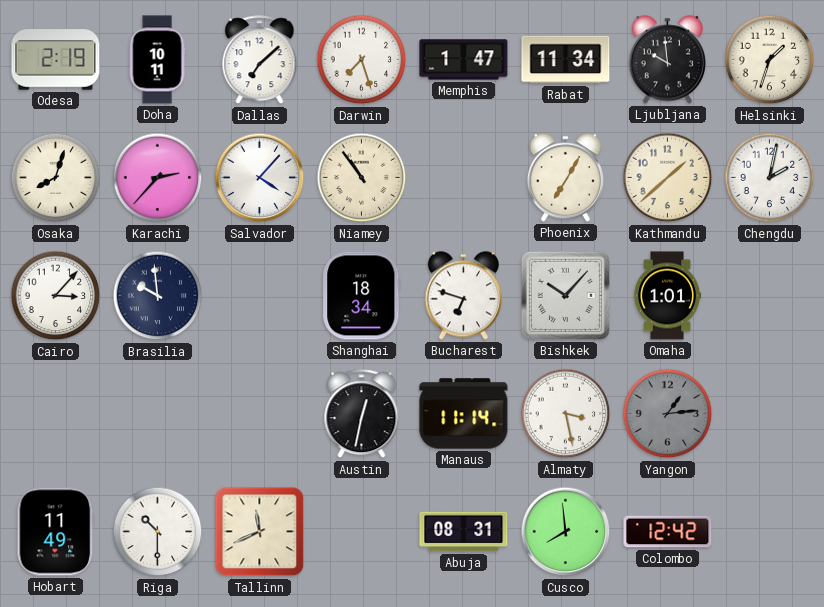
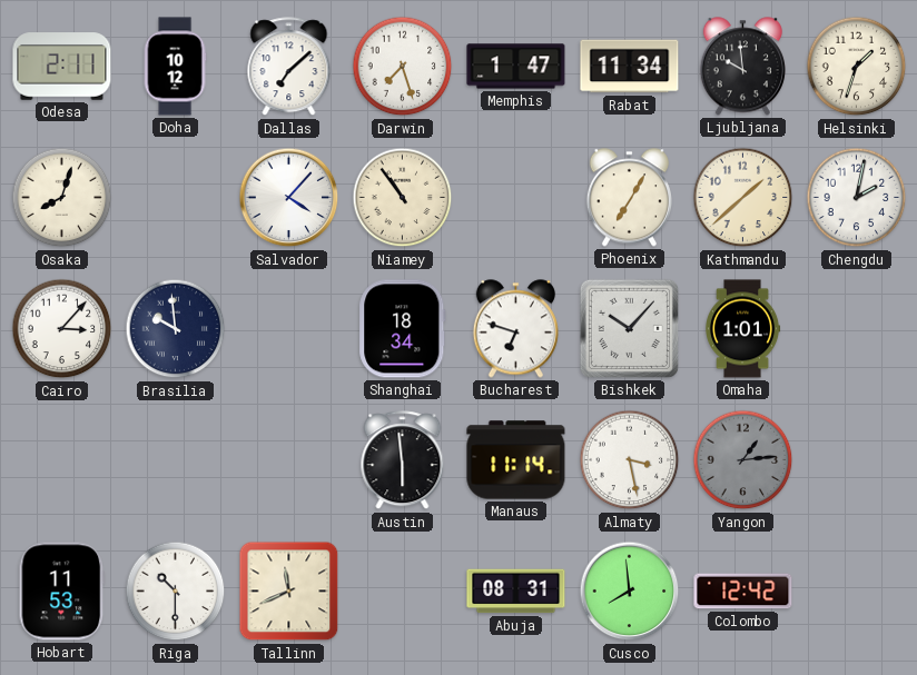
Odesa: 2:19 -> 2:11 (62, 67)
Doha: 10:11 -> 10:12 (175, 67)
Karachi: 2:37 -> none (158, 178)
Austin: 12:32 -> 5:59 (403, 460)
Hobart: 11:49 -> 11:53 (62, 592)
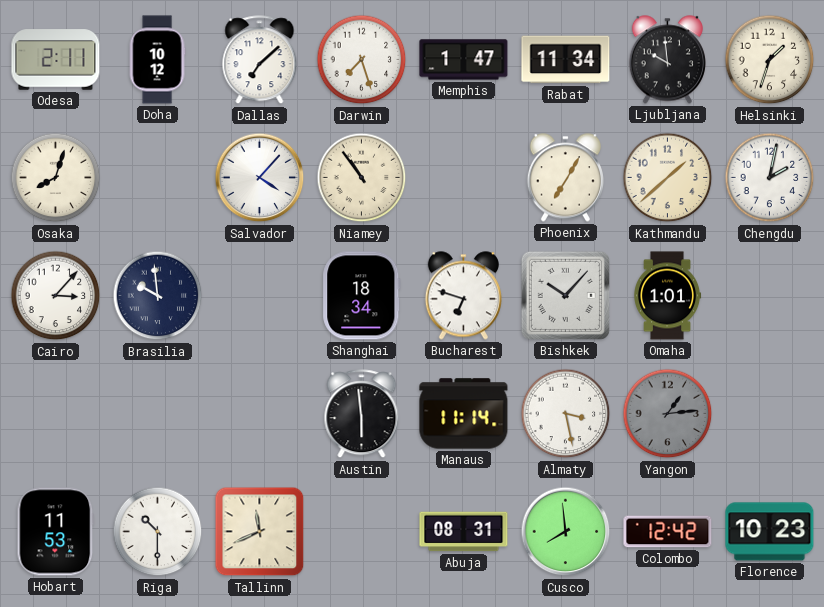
Florence: none -> 10:23 (770, 532)
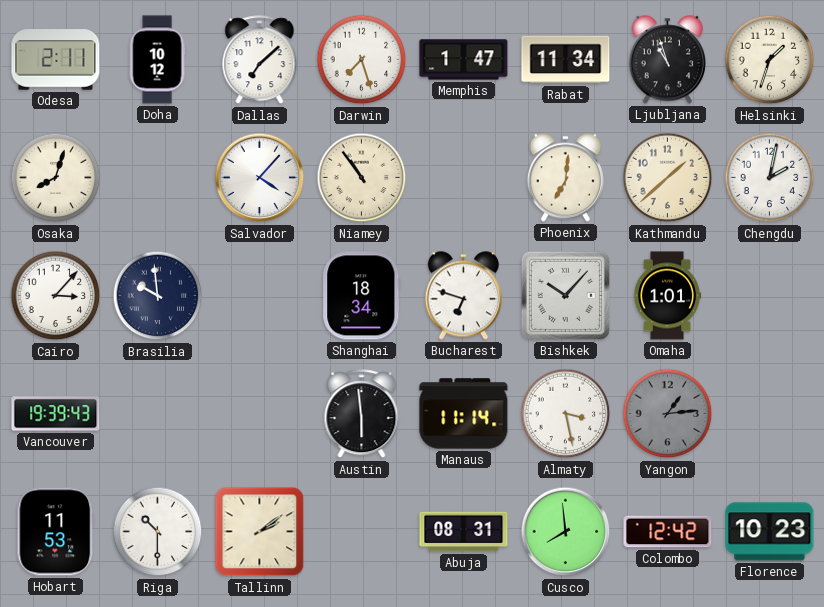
Ljubljana: 9:59 -> 10:57 (667, 60)
Phoenix: 7:05 -> 7:01 (565, 178)
Vancouver: none -> 19:39 (56, 414)
Tallinn: 11:41 -> 2:09 (260, 532)
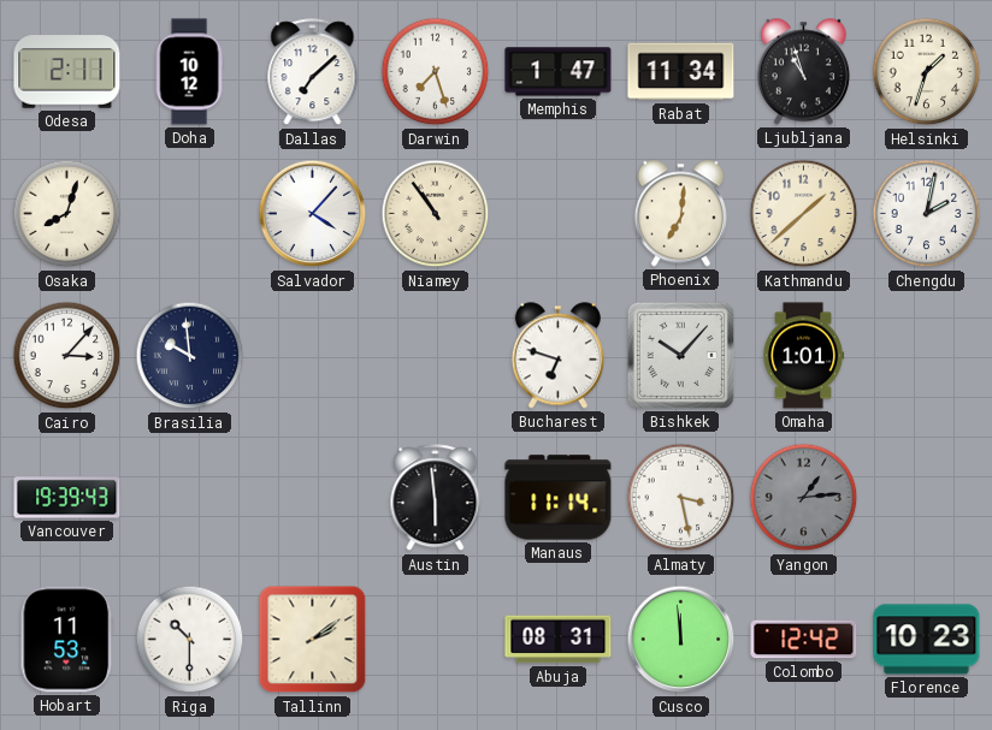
Shanghai: 18:34 -> none (362, 296)
Cusco: 7:59 -> 11:59 (681, 640)
